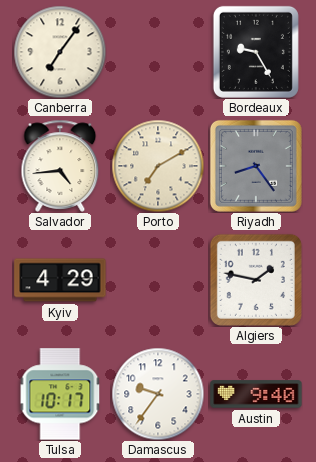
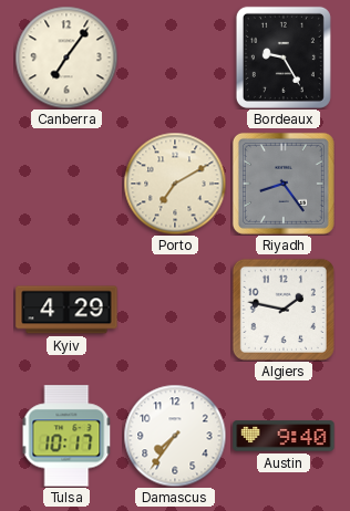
Salvador: 4:44 -> none (60, 166)
Damascus: 9:36 -> 7:36 (175, 436)
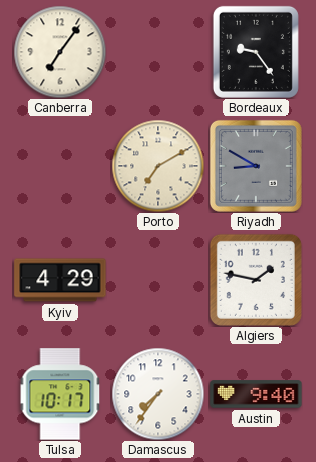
Bordeaux: 9:25 -> 9:24 (256, 52)
Riyadh: 8:24 -> 8:50 (256, 166)
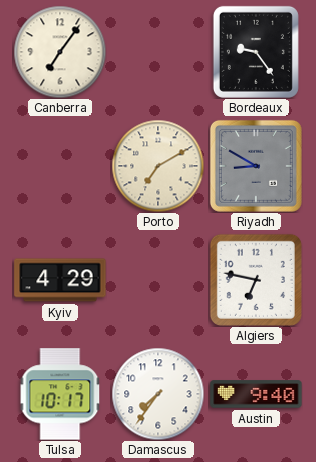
Algiers: 1:47 -> 6:47 (256, 280)
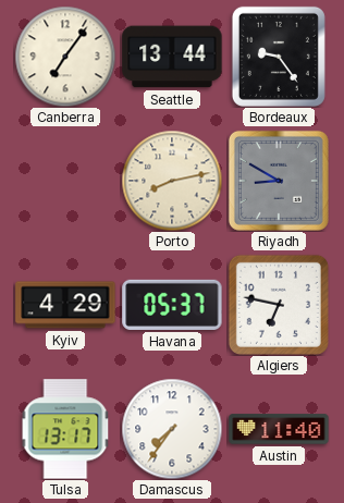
Seattle: none -> 13:44 (172, 57)
Porto: 7:10 -> 8:13 (172, 181)
Havana: none -> 05:37 (172, 305)
Tulsa: 10:17 -> 13:17 (65, 429)
Austin: 9:40 -> 11:40 (279, 429)
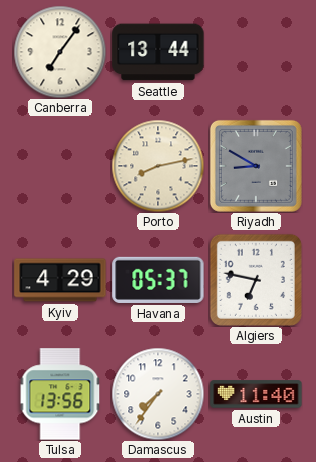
Bordeaux: 9:24 -> none (279, 57)
Tulsa: 13:17 -> 13:56 (60, 394)
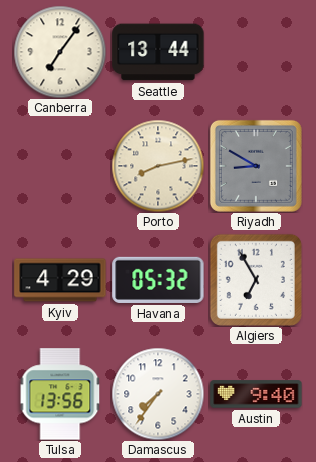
Havana: 05:37 -> 05:32 (158, 280)
Algiers: 6:47 -> 6:55 (256, 280)
Austin: 11:40 -> 9:40 (256, 394)
